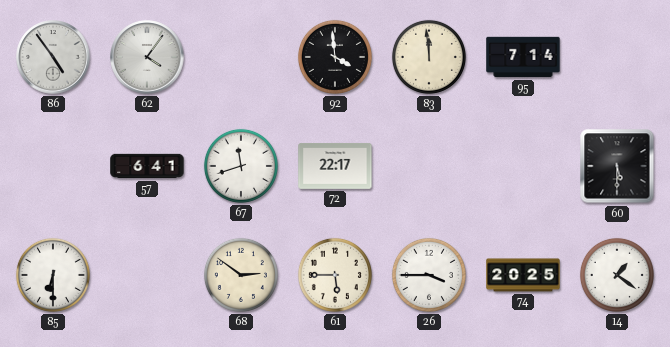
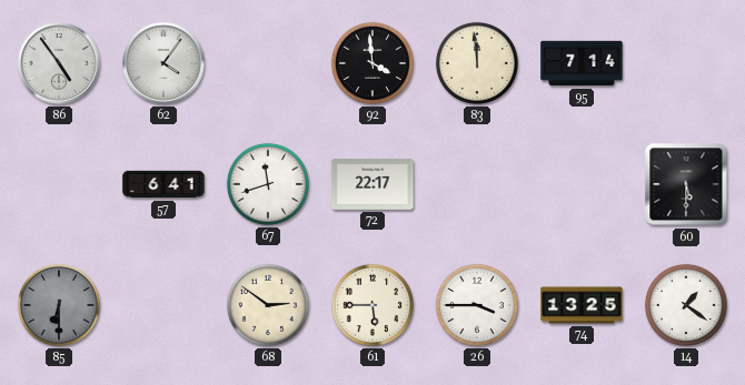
85 dial: white -> grey (59, 305)
74: 20:25 -> 13:25 (582, 305)
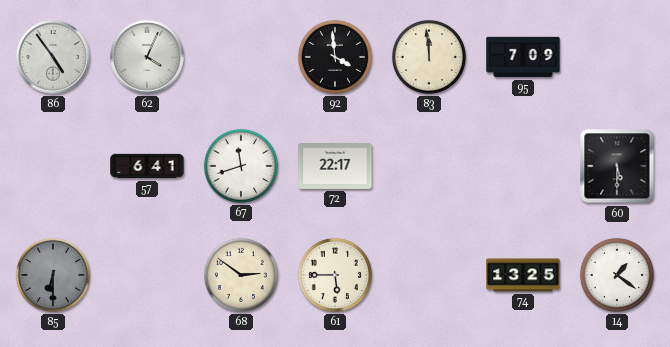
62: 4:06 -> 4:04 (147, 57)
95: 7:14 -> 7:09 (523, 57)
26: 3:45 -> none (477, 305)
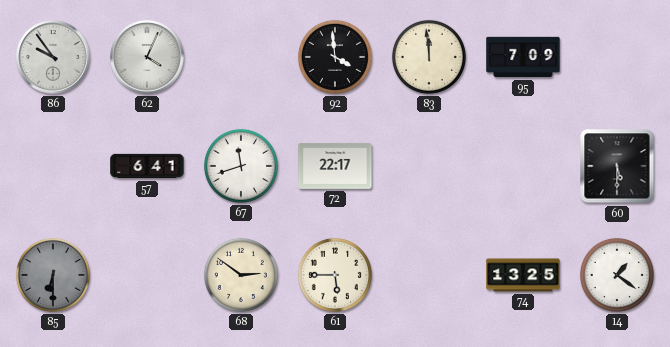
86: 4:54 -> 9:54 (53, 57)
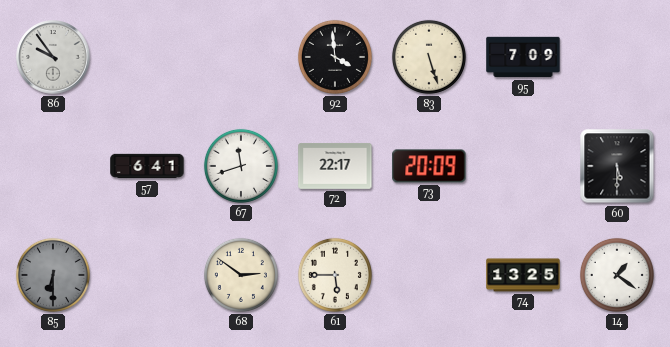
62: 4:04 -> none (147, 57)
83: 11:59 -> 5:27 (429, 57)
73: none -> 20:09 (429, 166)
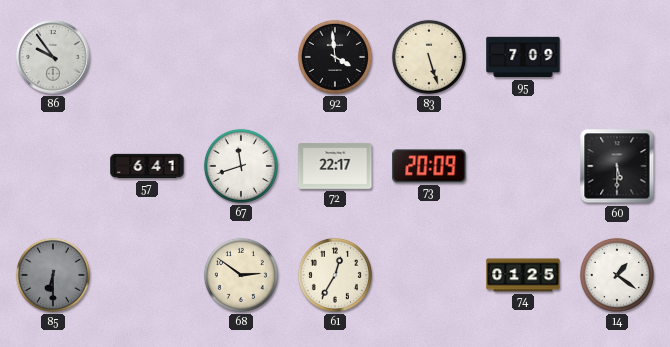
61: 5:45 -> 12:35 (335, 275)
74: 13:25 -> 01:25 (523, 275)
